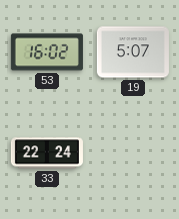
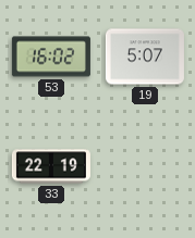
33: 22:24 -> 22:19 (51, 166)
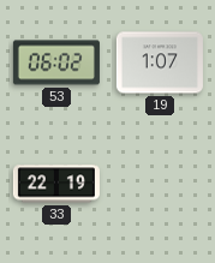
53: 16:02 -> 06:02 (56, 62)
19: 5:07 -> 1:07 (160, 62)
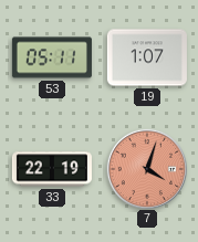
53: 06:02 -> 05:11 (52, 57)
7: none -> 4:03 (146, 168)
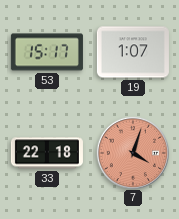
53: 05:11 -> 15:17 (47, 52)
33: 22:19 -> 22:18 (47, 153)
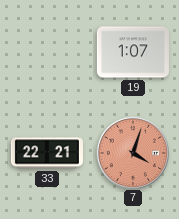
53: 15:17 -> none (47, 52)
33: 22:18 -> 22:21 (47, 153)
